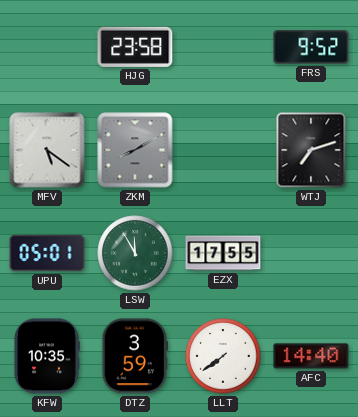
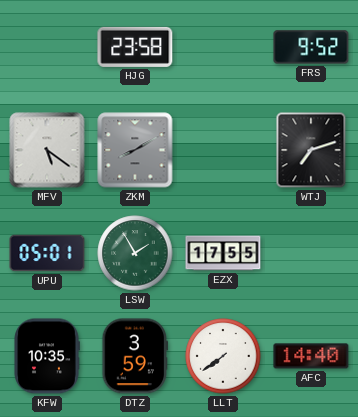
LSW: 11:55 -> 1:55 (135, 253)
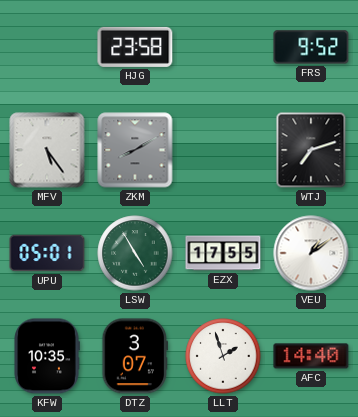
MFV: 5:21 -> 5:24 (47, 150)
LSW: 1:55 -> 4:55 (135, 253)
VEU: none -> 1:09 (311, 253)
DTZ: 3:59 -> 3:07 (135, 356)
LLT: 7:39 -> 1:57 (223, 356)
